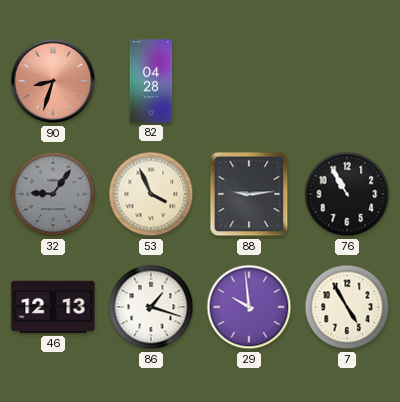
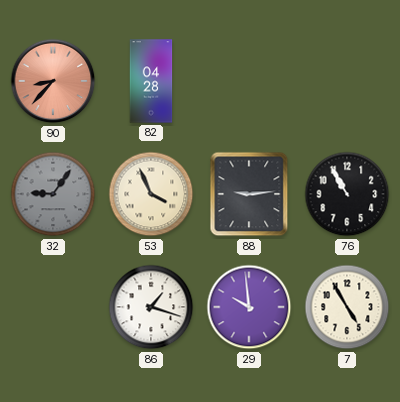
90: 8:33 -> 8:37 (53, 81)
46: 12:13 -> none (53, 307)
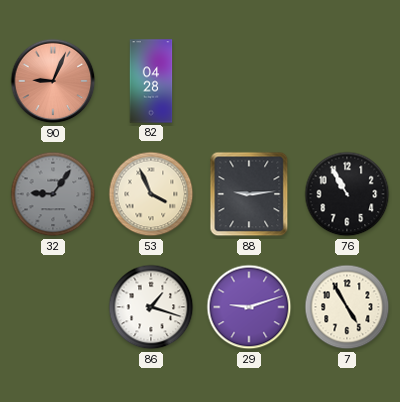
90: 8:37 -> 9:04 (53, 81)
29: 9:59 -> 9:12 (249, 307)
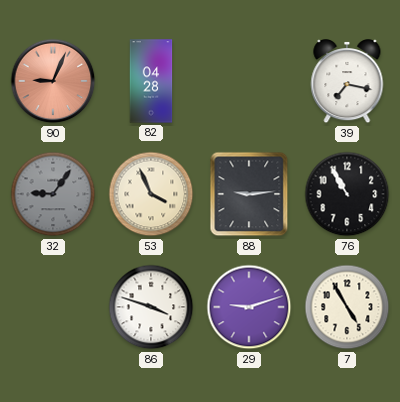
39: none -> 7:17 (347, 82)
86: 1:18 -> 3:48 (151, 307)
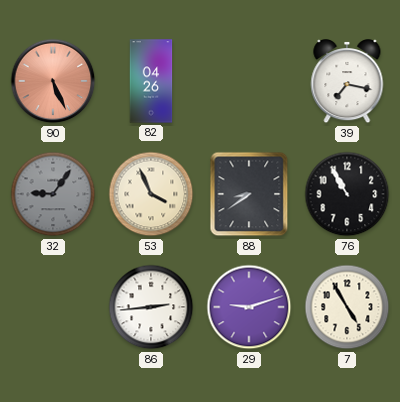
90: 9:04 -> 5:26 (53, 81)
82: 04:28 -> 04:26 (151, 81)
88: 9:14 -> 8:39 (249, 194)
86: 3:48 -> 2:44 (151, 307)
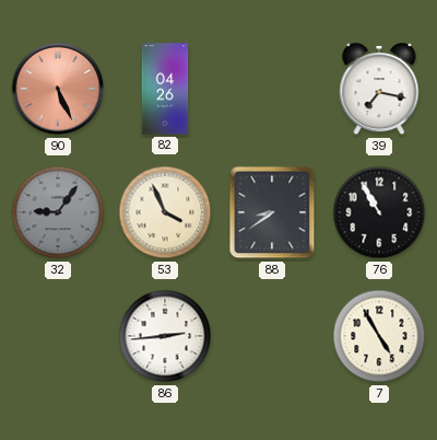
29: 9:12 -> none (249, 307)
